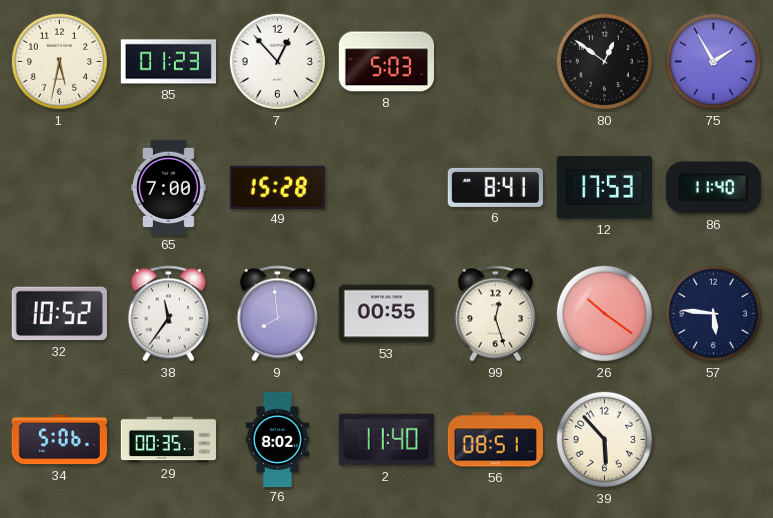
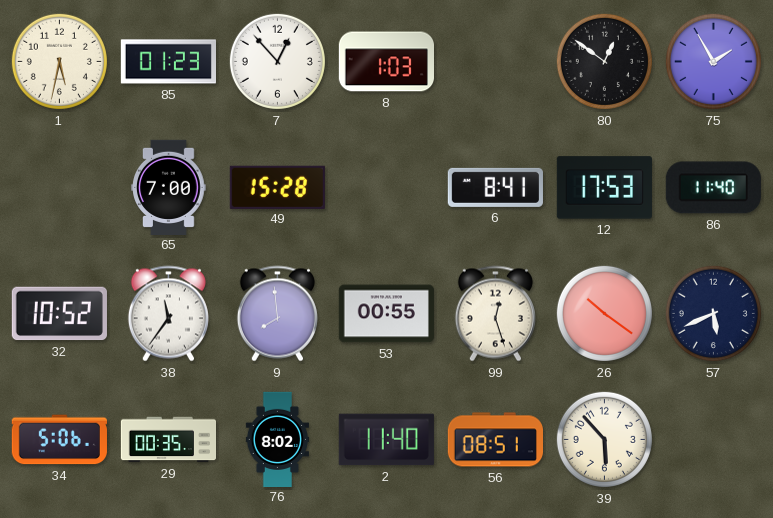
8: 5:03 -> 1:03 (386, 62)
57: 5:46 -> 5:41 (713, 313)
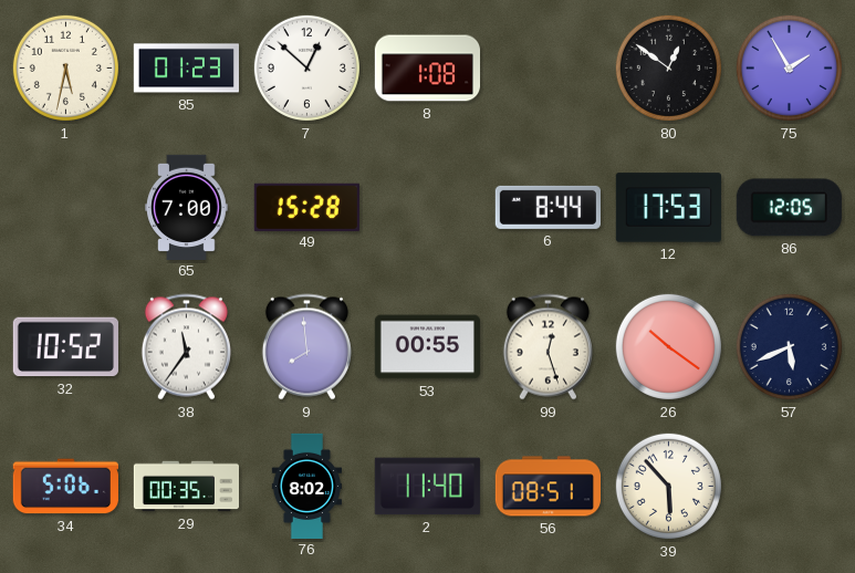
7: 12:53 -> 12:52 (306, 67)
8: 1:03 -> 1:08 (427, 69)
6: 8:41 -> 8:44 (548, 207)
86: 11:40 -> 12:05 (789, 208)
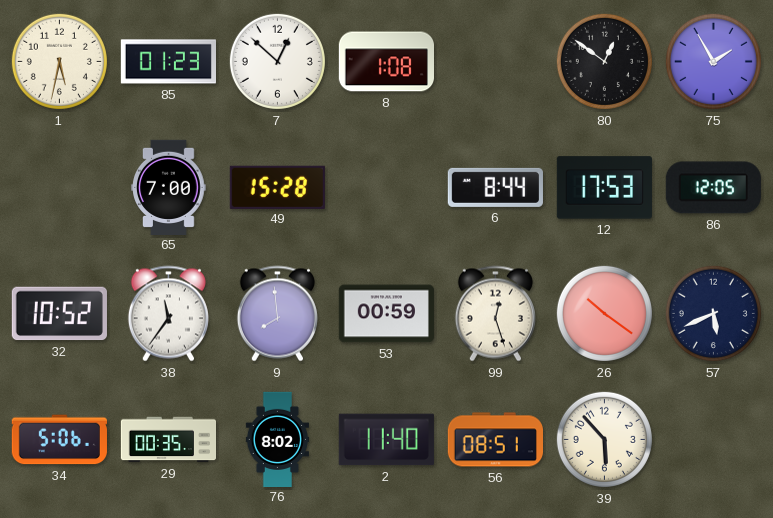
53: 00:55 -> 00:59 (386, 314)
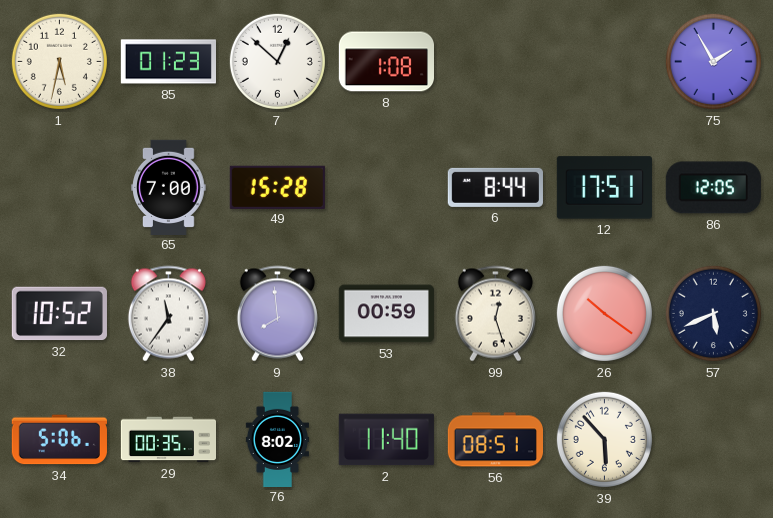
80: 12:51 -> none (604, 61)
12: 17:53 -> 17:51 (604, 188)
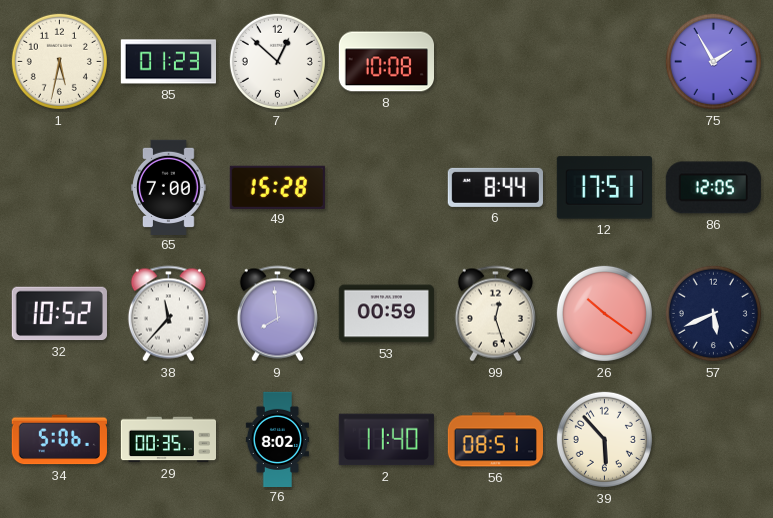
8: 1:08 -> 10:08 (386, 62)
38: 11:36 -> 11:37 (168, 314)
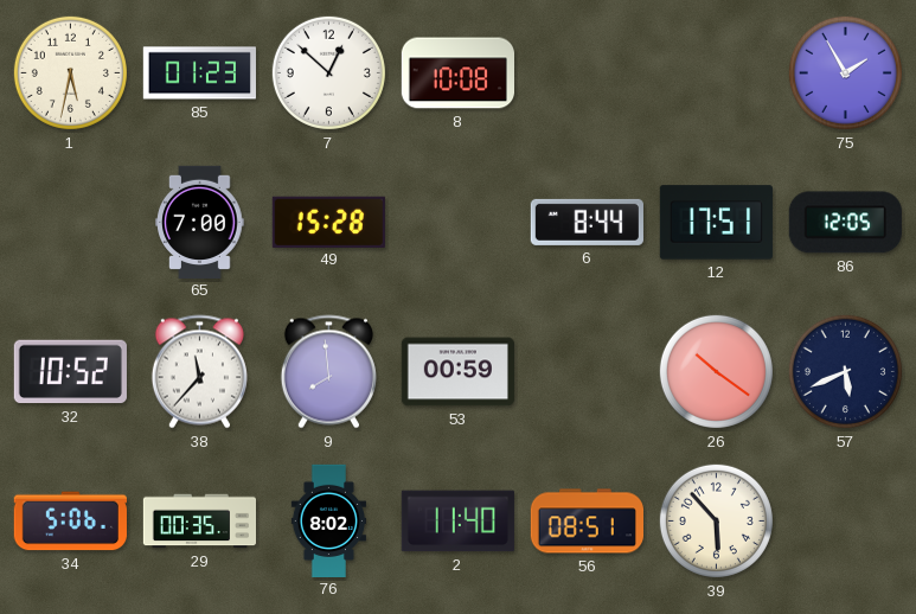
99: 12:27 -> none (495, 314)
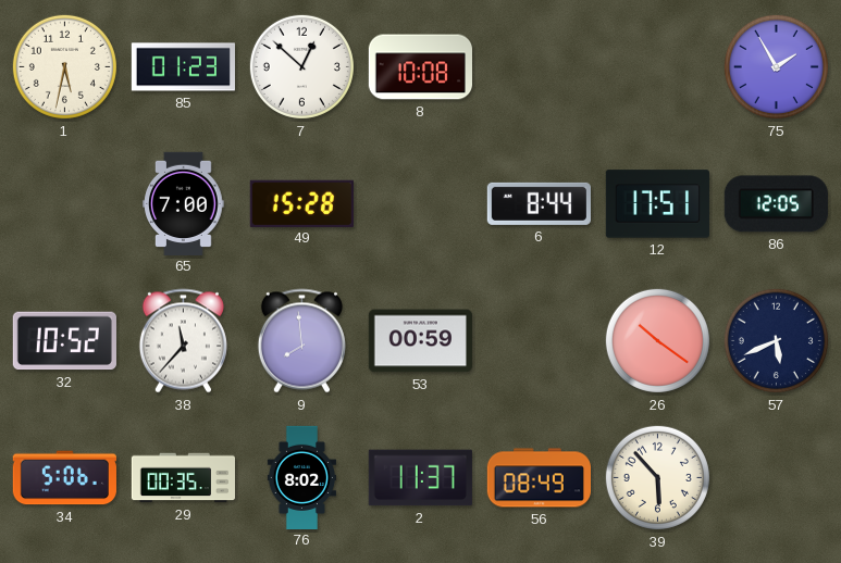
2: 11:40 -> 11:37 (420, 478)
56: 08:51 -> 08:49 (539, 478)
